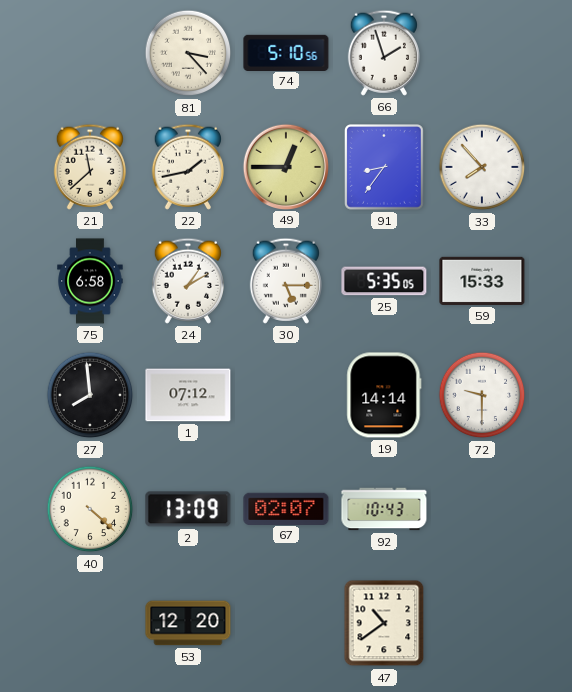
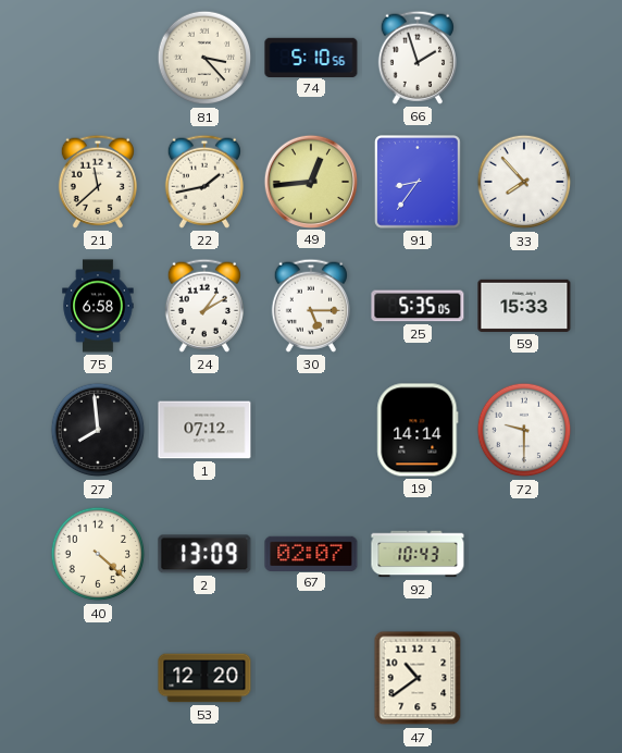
49: 12:45 -> 12:44 (310, 181)
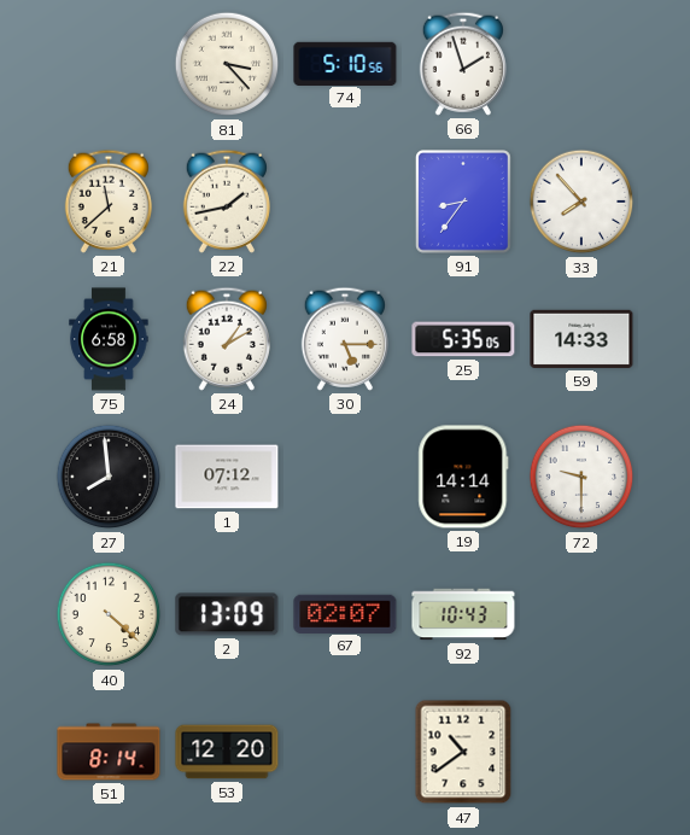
49: 12:44 -> none (310, 181)
59: 15:33 -> 14:33 (581, 339)
51: none -> 8:14 (109, 752)
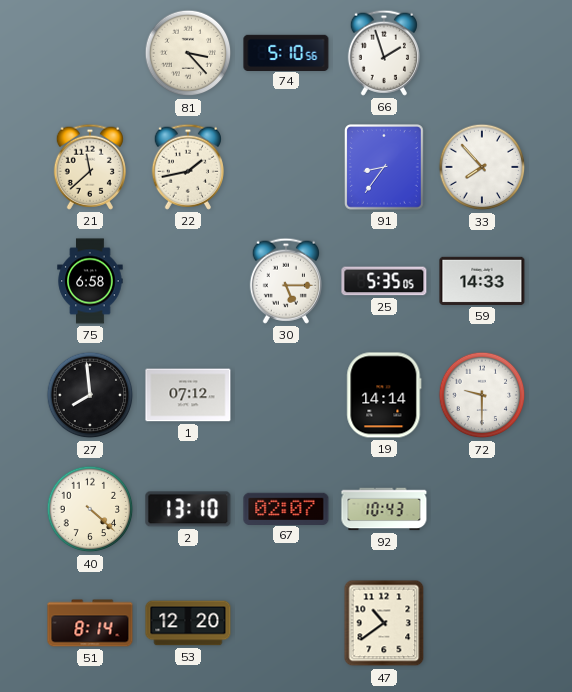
24: 1:10 -> none (227, 339)
2: 13:09 -> 13:10 (188, 509)
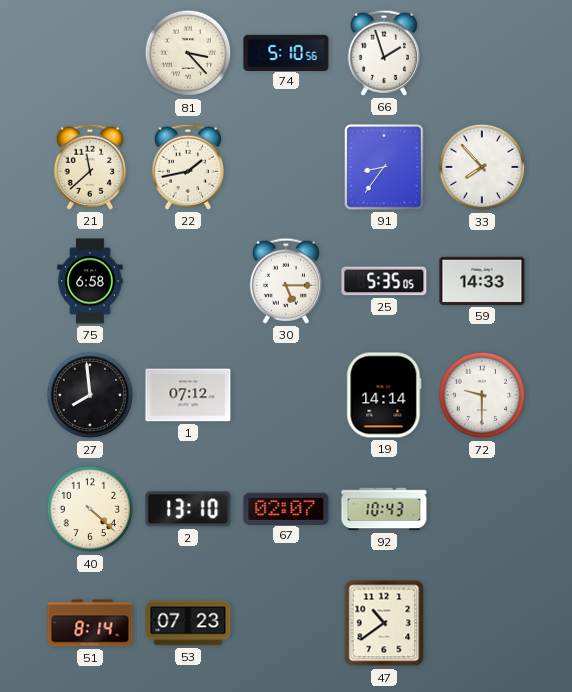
53: 12:20 -> 07:23 (188, 623)
